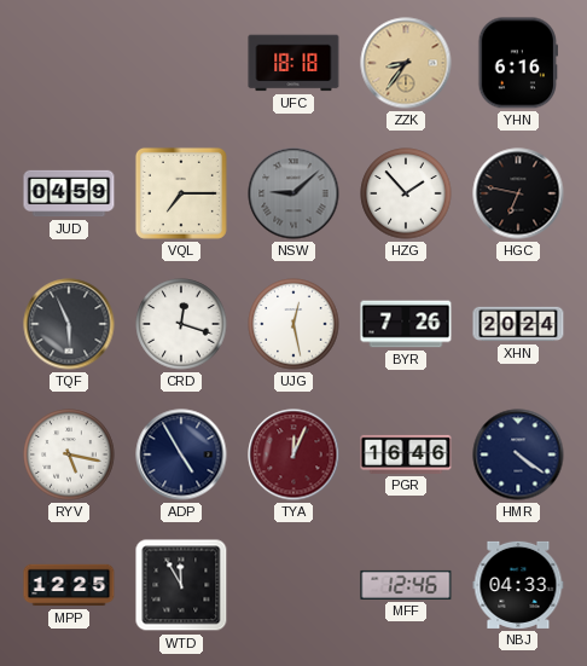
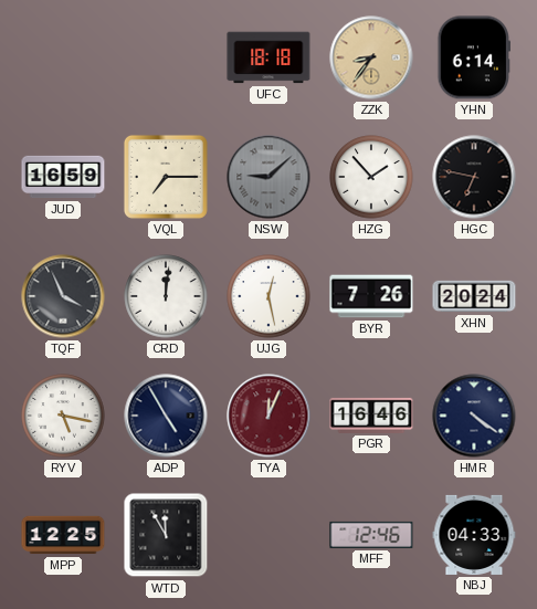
YHN: 6:16 -> 6:14 (473, 57)
JUD: 04:59 -> 16:59 (63, 177)
TQF: 5:56 -> 3:56 (63, 296)
CRD: 12:18 -> 12:01 (166, 296)
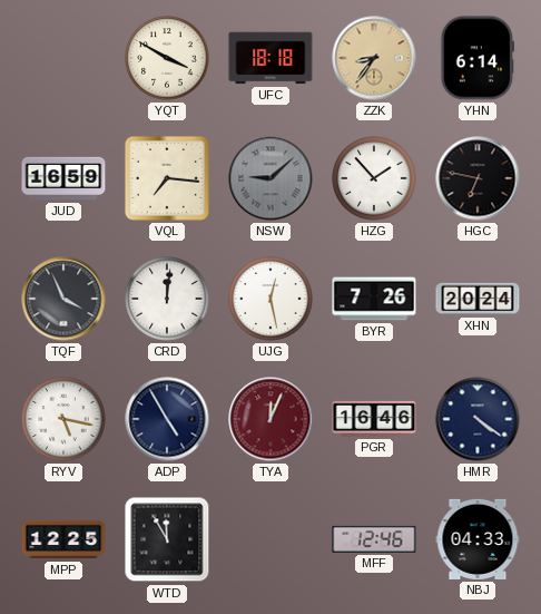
YQT: none -> 3:50 (167, 58)
VQL: 7:15 -> 7:16 (167, 178)
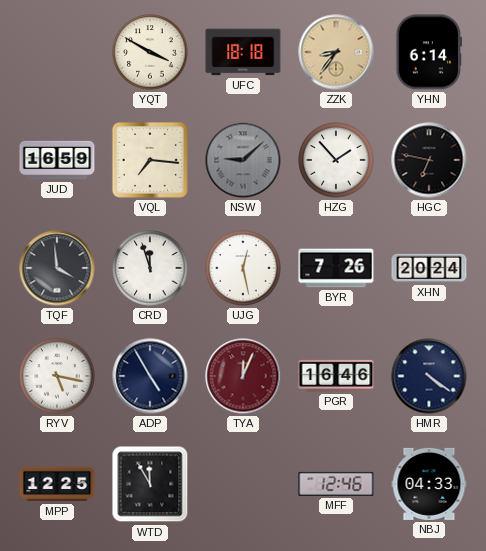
TQF: 3:56 -> 3:59 (57, 268)
CRD: 12:01 -> 11:57 (150, 268)
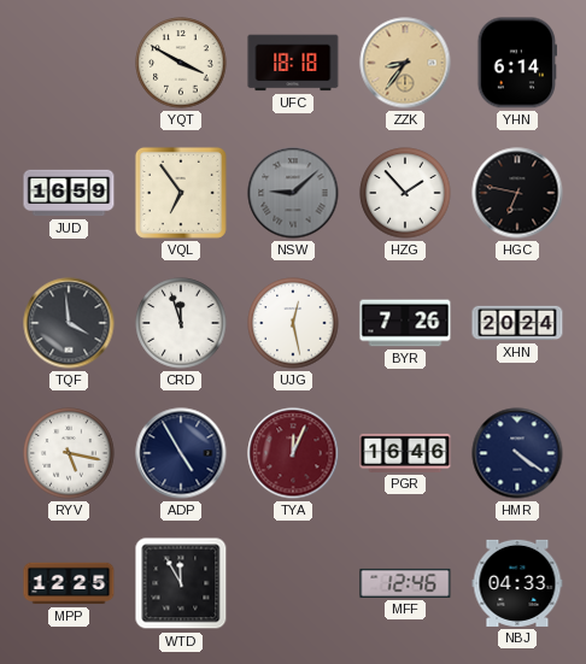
VQL: 7:16 -> 6:54 (181, 193)
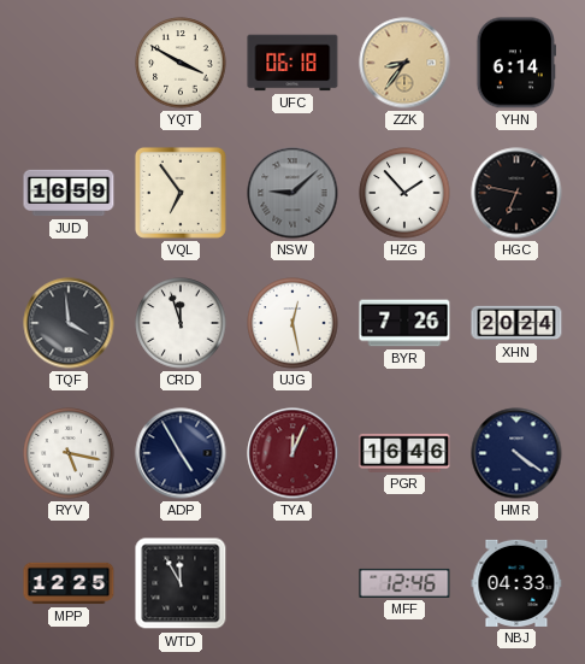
UFC: 18:18 -> 06:18 (292, 63)
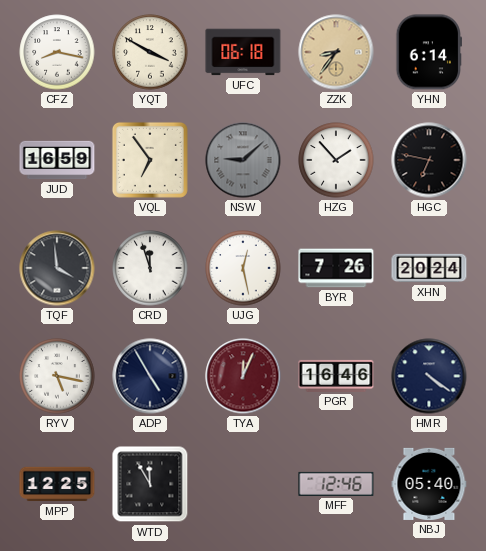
CFZ: none -> 8:17 (57, 52)
NBJ: 04:33 -> 05:40 (429, 484)
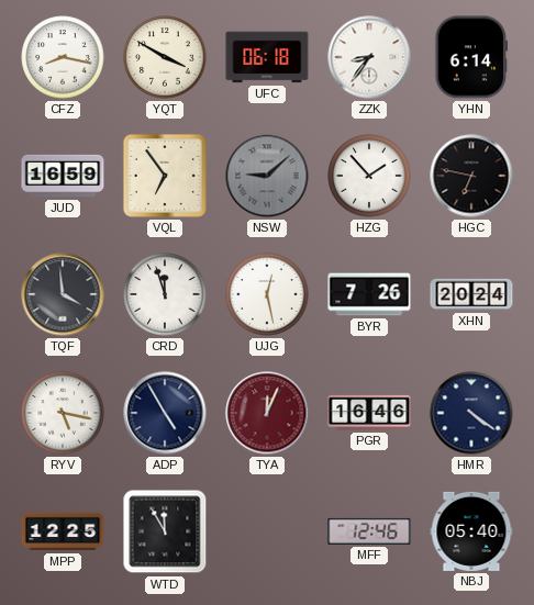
ZZK dial: champagne -> white (369, 57)
